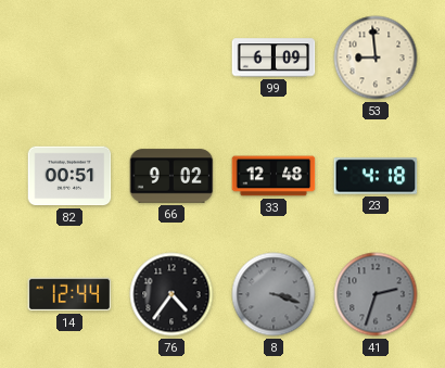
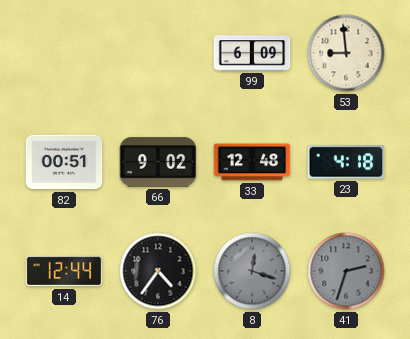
8: 3:18 -> 12:18 (252, 271)
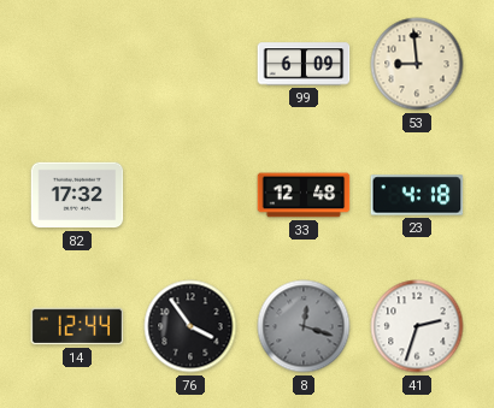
82: 00:51 -> 17:32 (77, 195)
66: 9:02 -> none (158, 162)
76: 4:36 -> 3:54 (190, 326)
41 dial: grey -> white (417, 326)
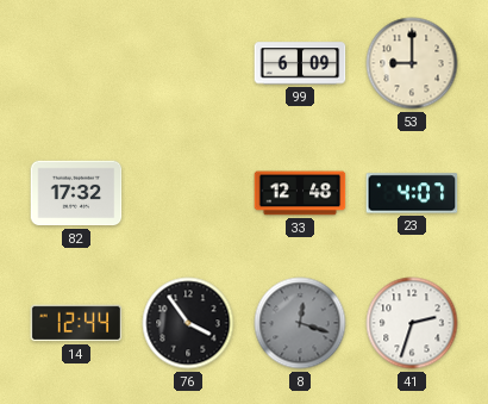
53: 8:59 -> 9:00 (412, 63)
23: 4:18 -> 4:07 (412, 193)
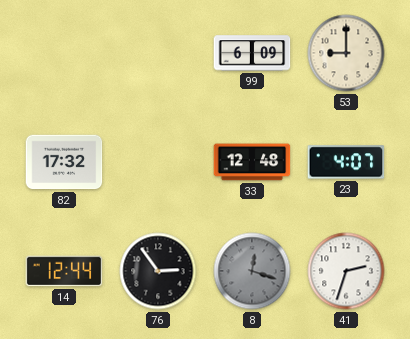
76: 3:54 -> 2:54 (158, 271)
